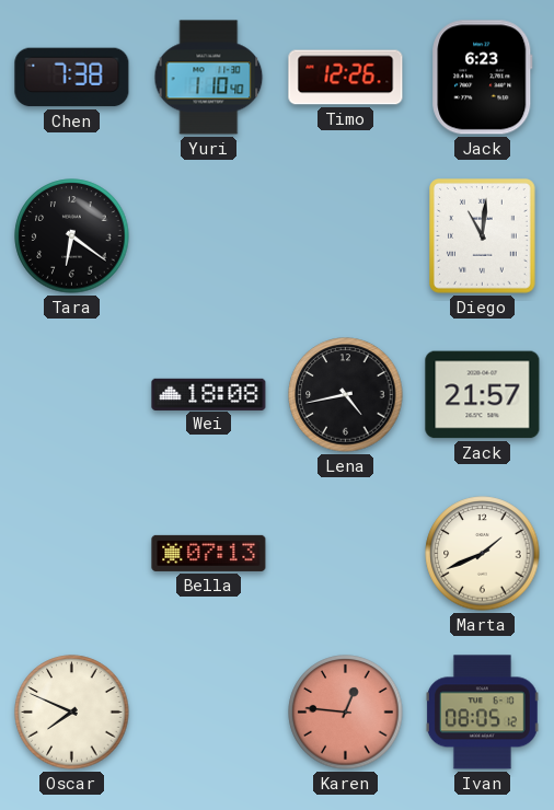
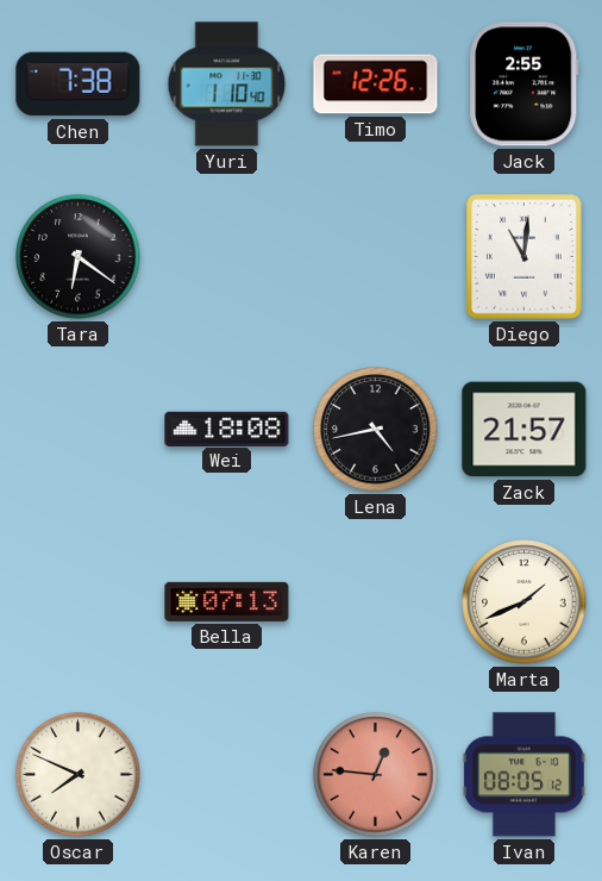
Jack: 6:23 -> 2:55 (525, 85)
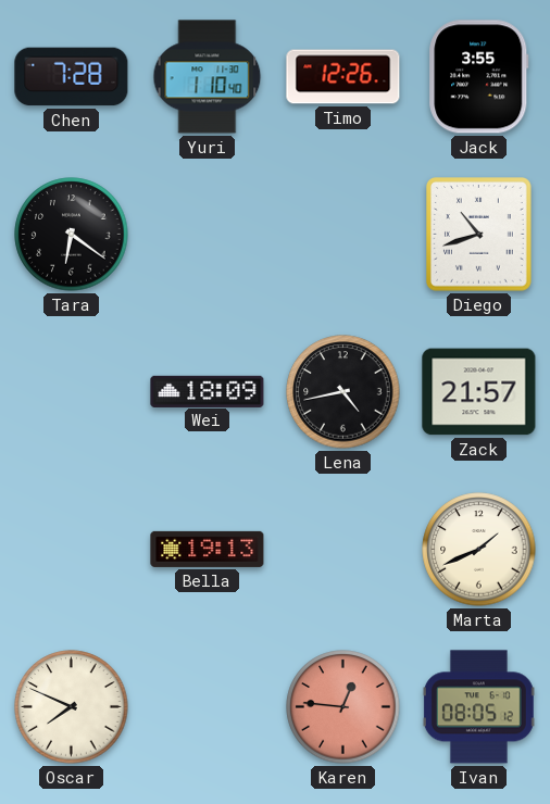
Chen: 7:38 -> 7:28 (72, 77)
Jack: 2:55 -> 3:55 (479, 77)
Diego: 11:01 -> 10:42 (479, 235)
Wei: 18:08 -> 18:09 (208, 391)
Bella: 07:13 -> 19:13 (208, 549)
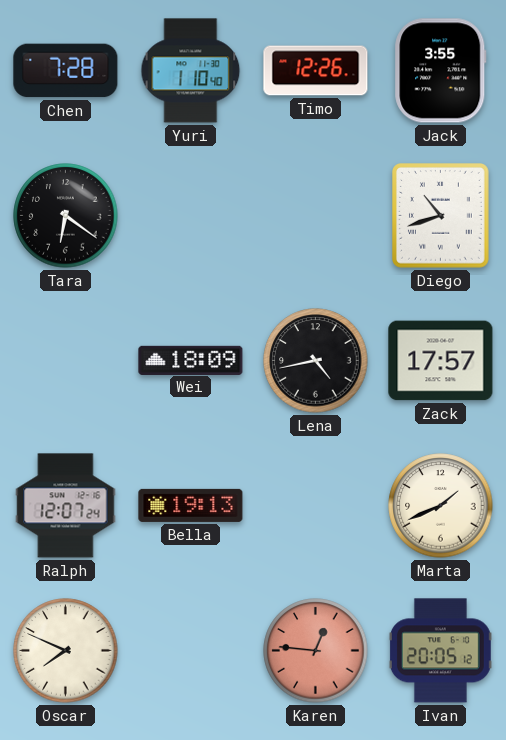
Zack: 21:57 -> 17:57 (441, 361)
Ralph: none -> 12:07 (66, 506)
Ivan: 08:05 -> 20:05 (440, 651)
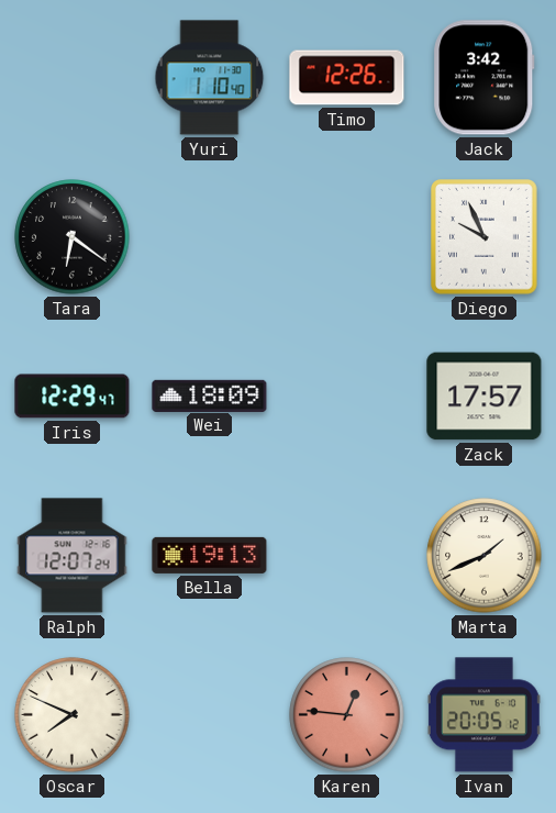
Chen: 7:28 -> none (66, 71)
Jack: 3:55 -> 3:42 (485, 78)
Diego: 10:42 -> 9:56 (485, 237)
Iris: none -> 12:29 (73, 397)
Lena: 4:43 -> none (316, 361)
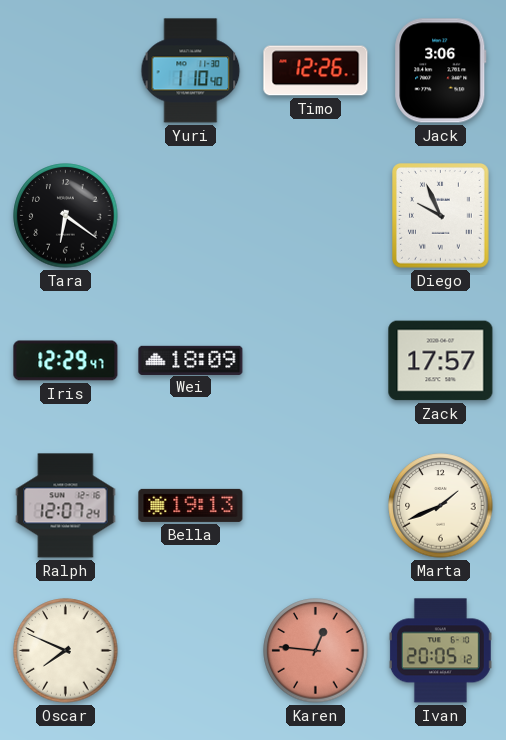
Jack: 3:42 -> 3:06 (441, 71)
